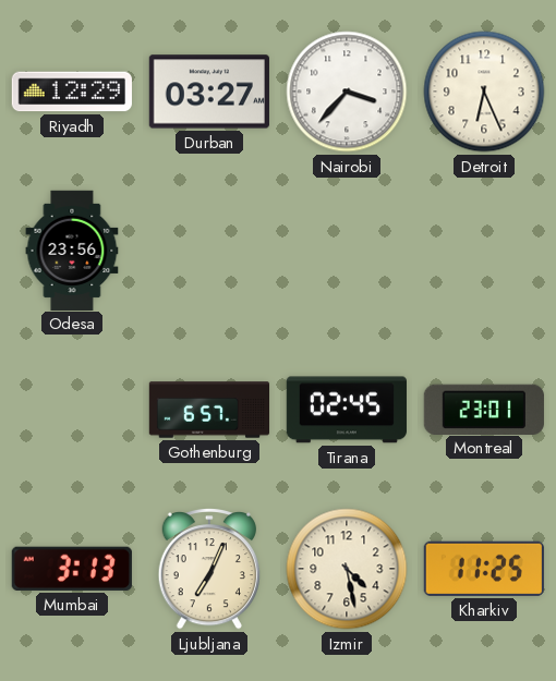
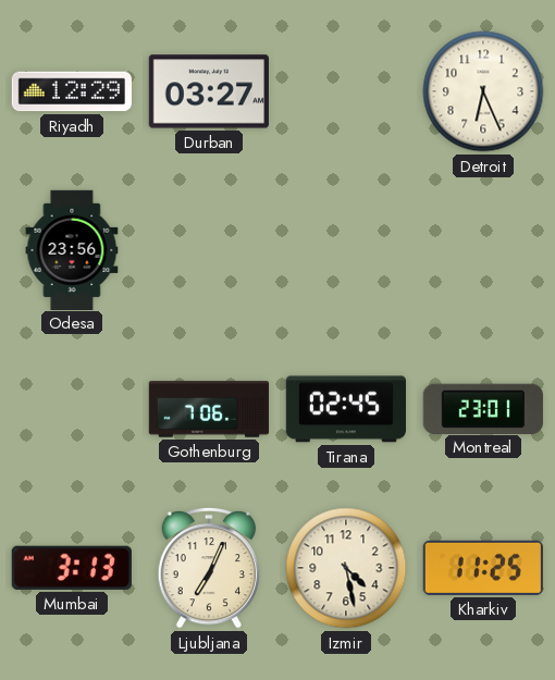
Nairobi: 3:37 -> none (347, 92)
Gothenburg: 6:57 -> 7:06 (209, 409)
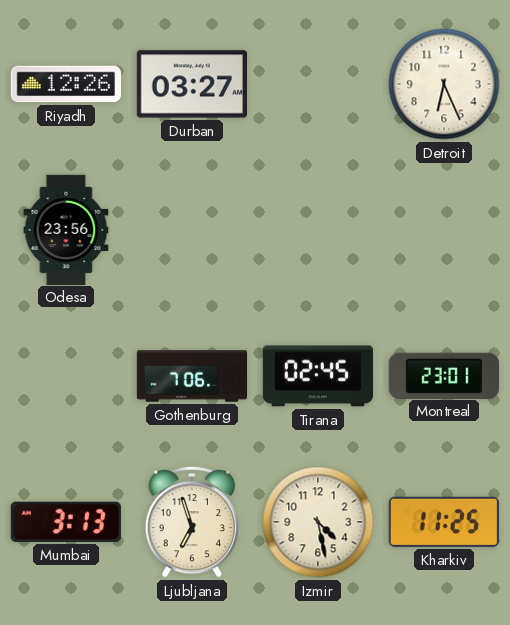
Riyadh: 12:29 -> 12:26 (66, 84)
Ljubljana: 7:04 -> 6:57 (192, 523)
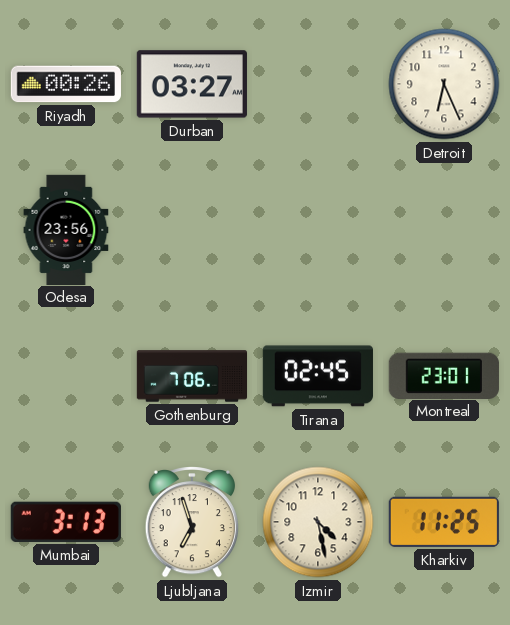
Riyadh: 12:26 -> 00:26 (66, 84)
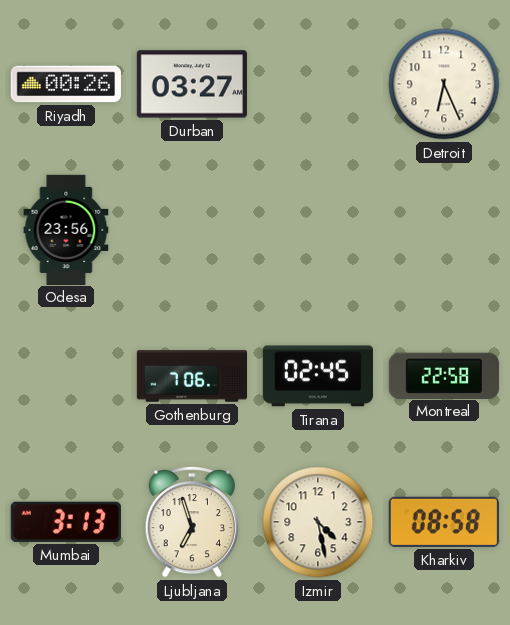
Montreal: 23:01 -> 22:58 (444, 375)
Kharkiv: 11:25 -> 08:58 (444, 522)
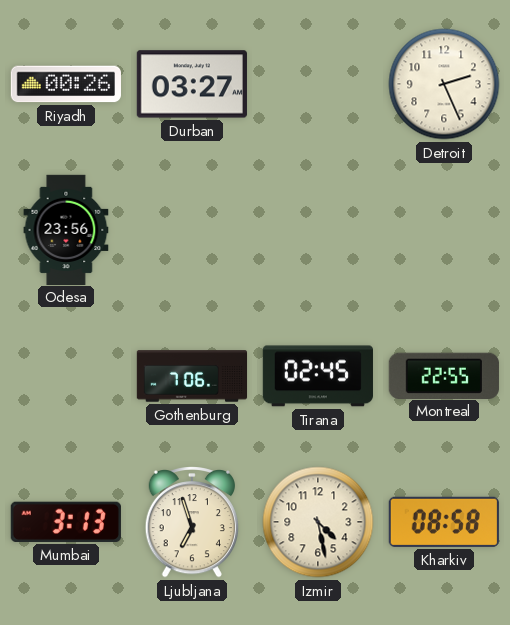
Detroit: 6:26 -> 2:26 (444, 84)
Montreal: 22:58 -> 22:55 (444, 375)
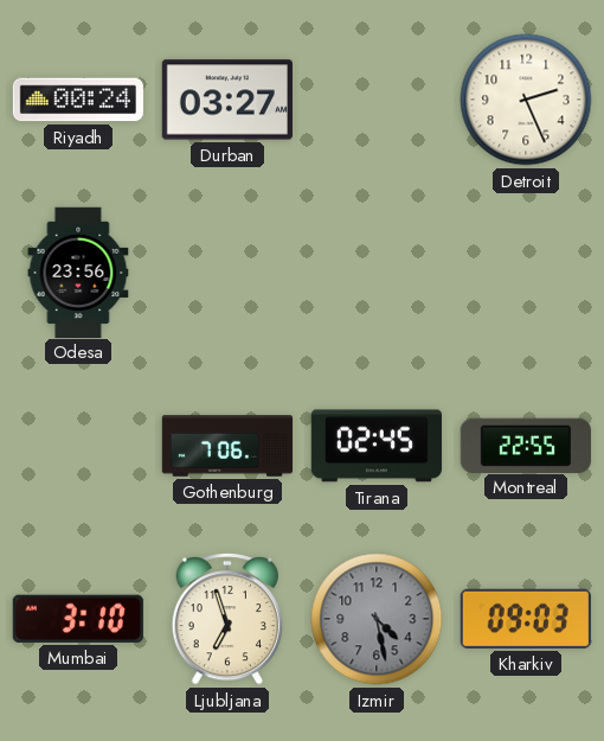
Riyadh: 00:26 -> 00:24 (78, 100)
Mumbai: 3:13 -> 3:10 (78, 619)
Izmir dial: cream -> grey (377, 619)
Kharkiv: 08:58 -> 09:03 (526, 619)
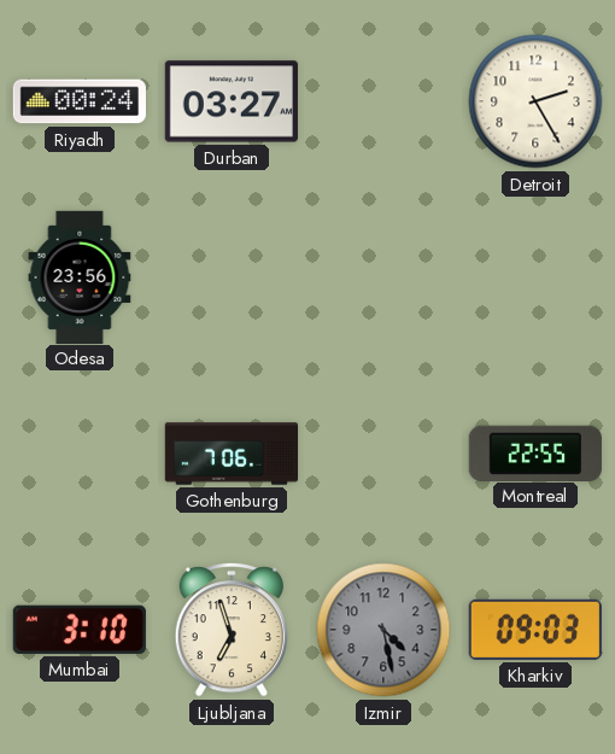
Detroit: 2:26 -> 2:25 (535, 101)
Tirana: 02:45 -> none (377, 446)
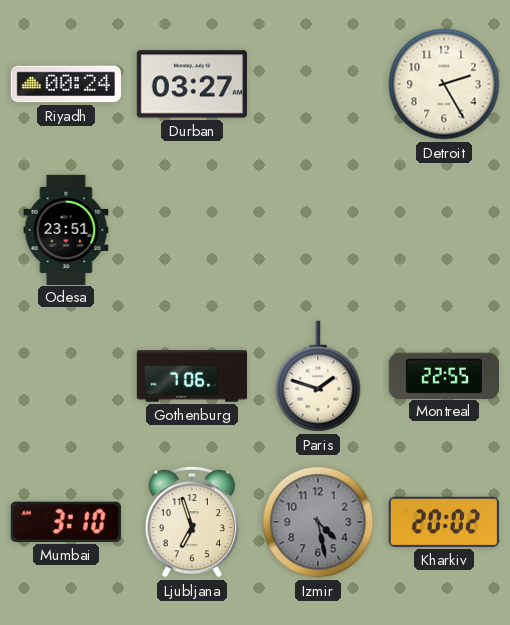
Odesa: 23:56 -> 23:51 (66, 229)
Paris: none -> 1:48 (318, 376)
Kharkiv: 09:03 -> 20:02 (444, 522)
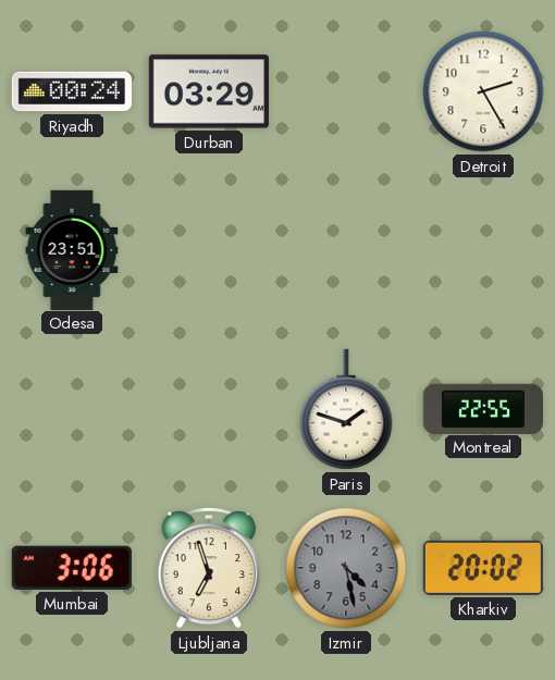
Durban: 03:27 -> 03:29 (209, 91)
Gothenburg: 7:06 -> none (192, 376)
Mumbai: 3:10 -> 3:06 (72, 568)
